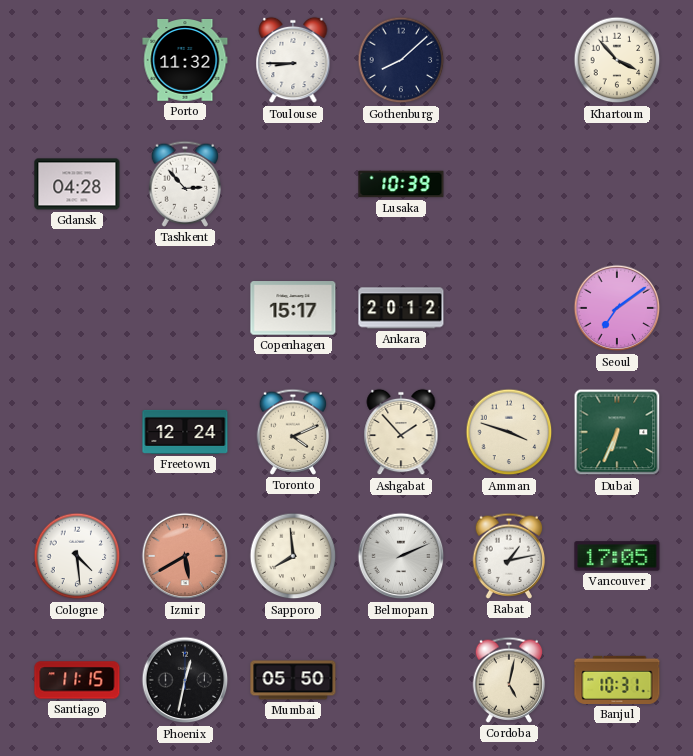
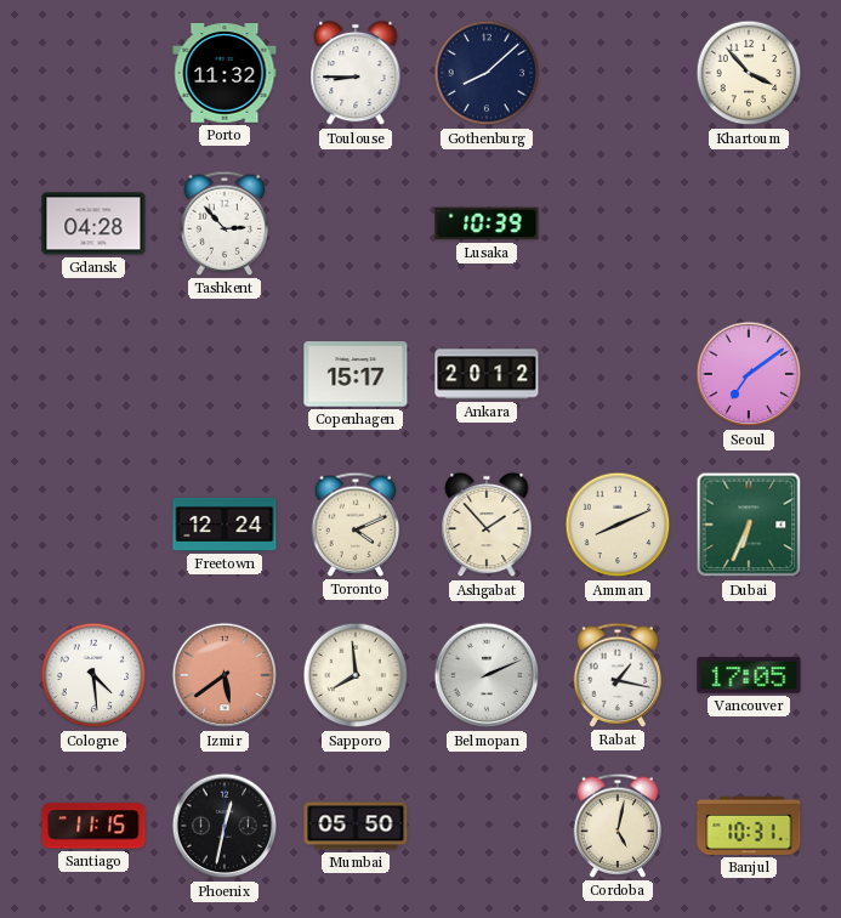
Amman: 3:48 -> 8:11 (618, 525)
Izmir: 5:40 -> 5:39 (225, 675)
Rabat: 1:13 -> 1:17 (618, 675)
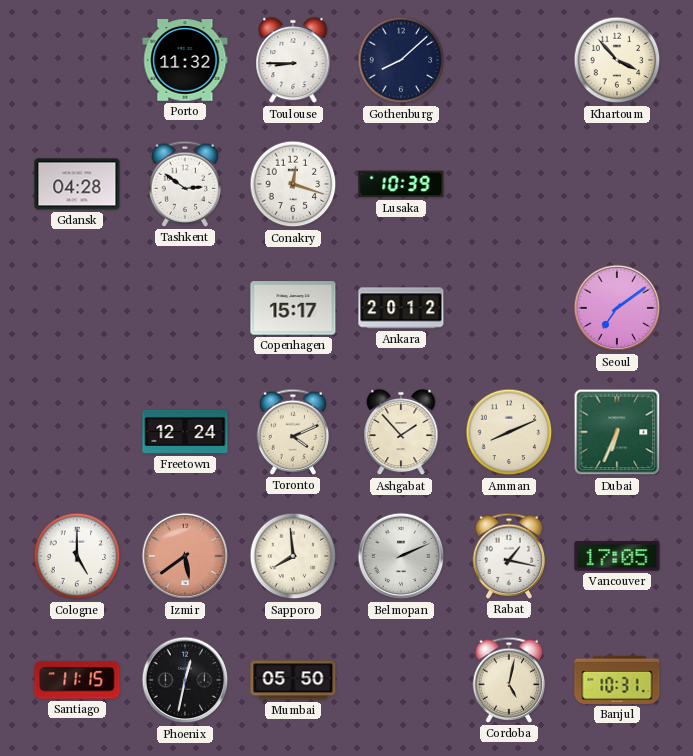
Tashkent: 2:53 -> 2:51 (185, 184)
Conakry: none -> 12:18 (293, 184)
Cologne: 4:29 -> 5:00 (77, 556)
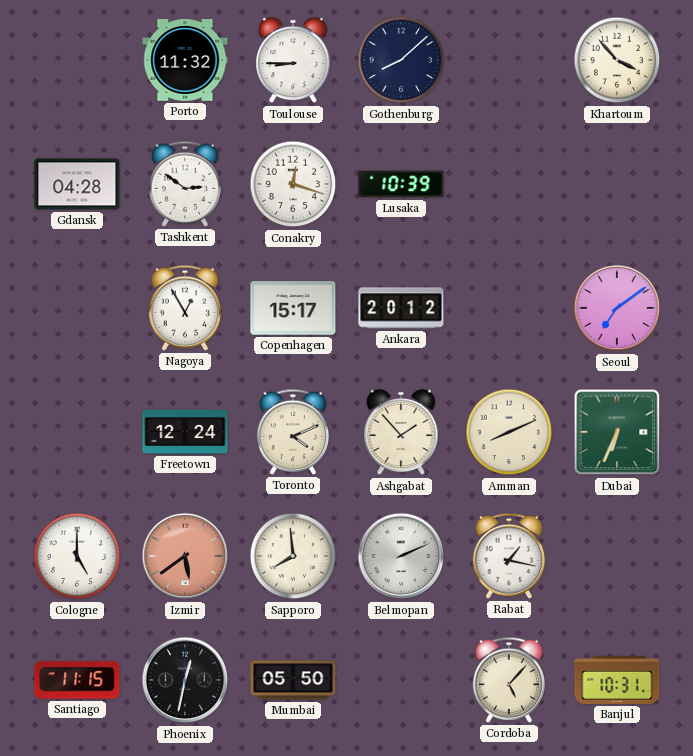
Nagoya: none -> 12:55 (185, 308)
Vancouver: 17:05 -> none (617, 556)
Cordoba: 5:02 -> 5:07 (509, 680)
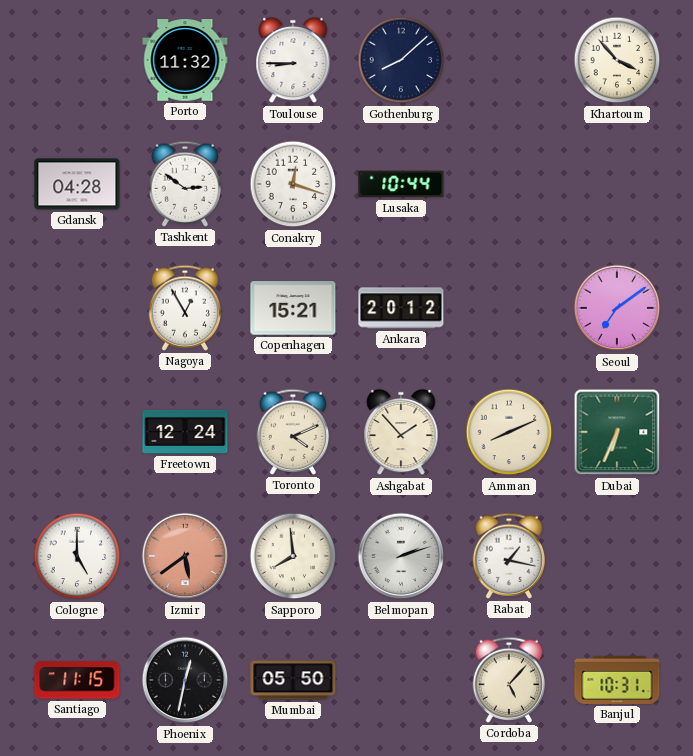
Lusaka: 10:39 -> 10:44 (401, 184)
Copenhagen: 15:17 -> 15:21 (293, 308)
Belmopan: 2:11 -> 2:12 (401, 556)
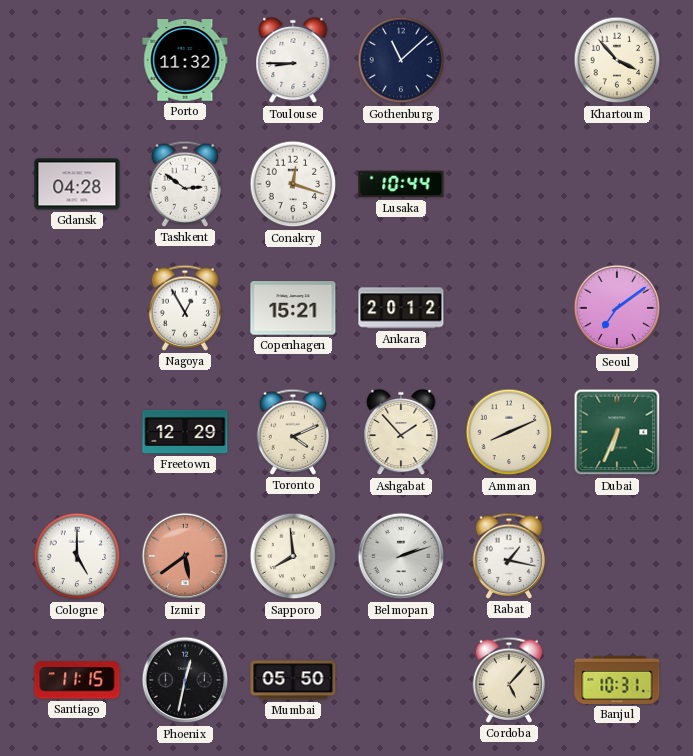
Gothenburg: 8:08 -> 11:08 (401, 60)
Freetown: 12:24 -> 12:29 (185, 432)
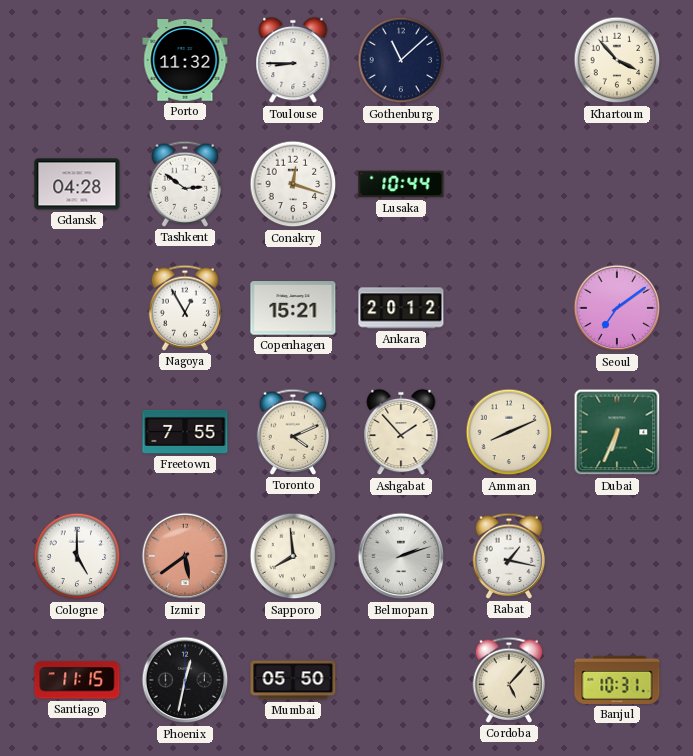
Freetown: 12:29 -> 7:55 (185, 432)
